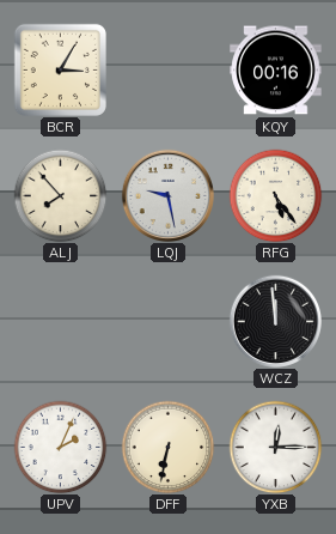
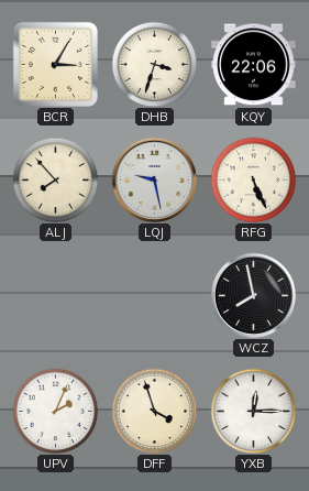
DHB: none -> 3:33 (154, 64)
KQY: 00:16 -> 22:06 (254, 65)
RFG: 5:24 -> 5:26 (253, 179)
WCZ: 11:59 -> 7:58 (253, 295)
DFF: 6:32 -> 3:57 (154, 411)
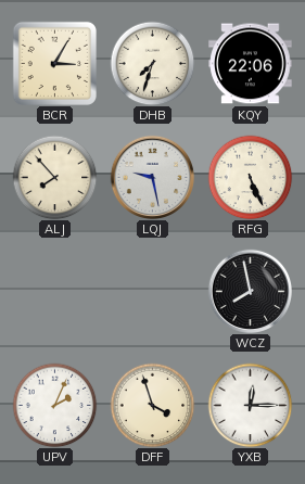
DHB: 3:33 -> 7:33 (152, 63)
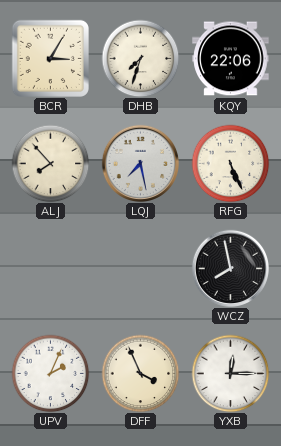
LQJ: 9:28 -> 7:28 (140, 163)
DFF: 3:57 -> 3:56 (140, 373)
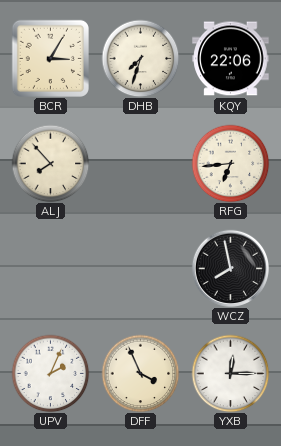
LQJ: 7:28 -> none (140, 163)
RFG: 5:26 -> 6:44 (230, 163)
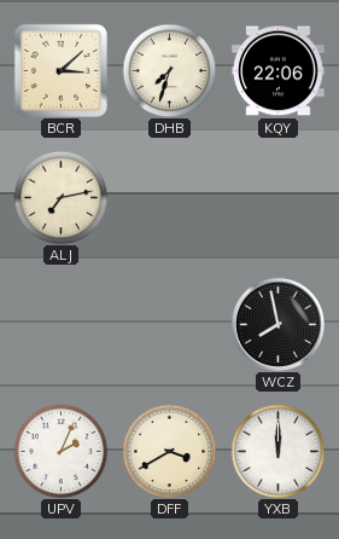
BCR: 3:05 -> 3:08 (60, 70)
ALJ: 7:53 -> 7:13 (60, 197)
RFG: 6:44 -> none (230, 163)
DFF: 3:56 -> 3:40 (169, 451)
YXB: 12:15 -> 12:00 (277, 451)
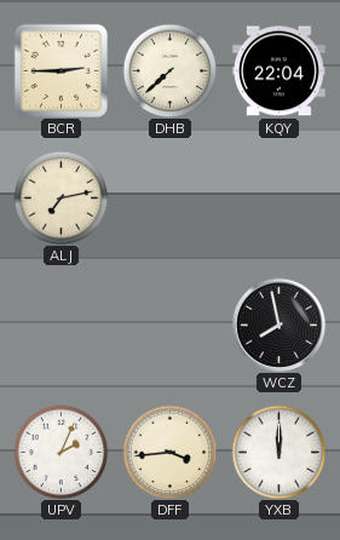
BCR: 3:08 -> 2:45 (60, 70)
DHB: 7:33 -> 7:38 (169, 70)
KQY: 22:06 -> 22:04 (280, 71)
DFF: 3:40 -> 3:44 (169, 452)
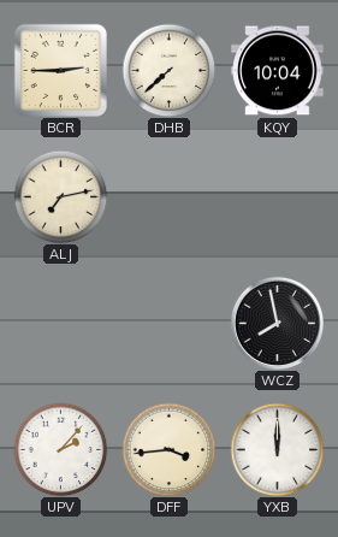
KQY: 22:04 -> 10:04 (278, 71)
UPV: 2:04 -> 2:07 (60, 449)
